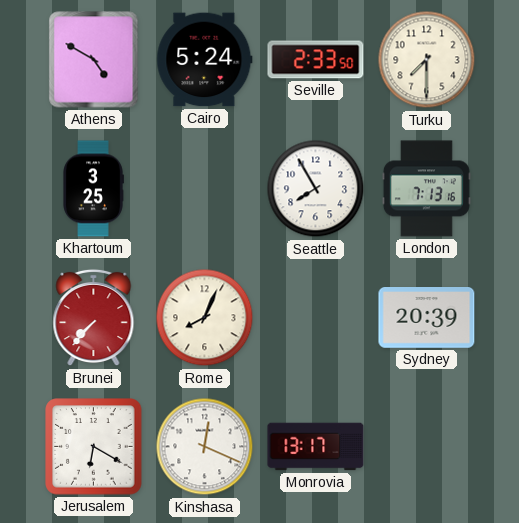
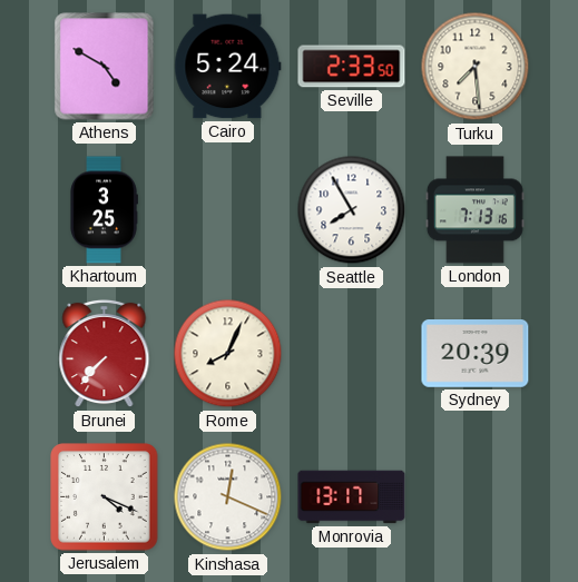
Turku: 7:30 -> 7:29 (476, 67)
Jerusalem: 6:20 -> 4:19 (105, 497)
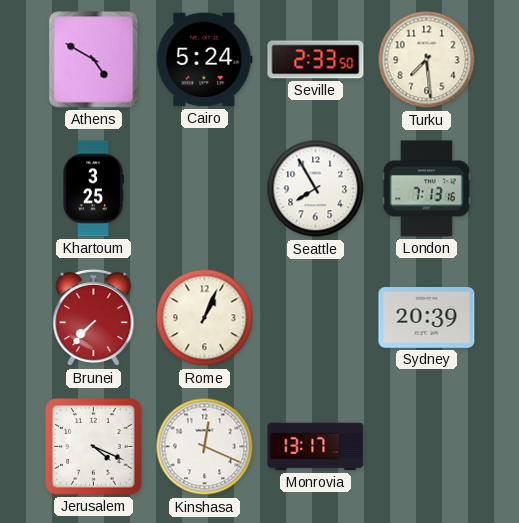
Rome: 8:04 -> 1:04 (205, 318)
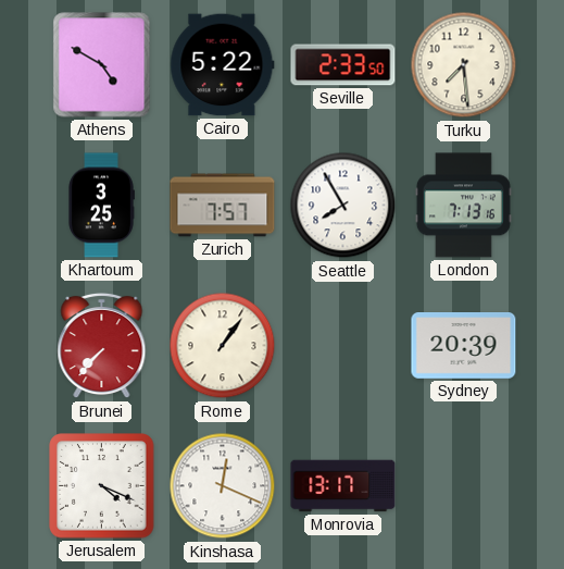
Cairo: 5:24 -> 5:22 (223, 65)
Zurich: none -> 7:57 (223, 206)
Rome: 1:04 -> 1:06 (223, 346)
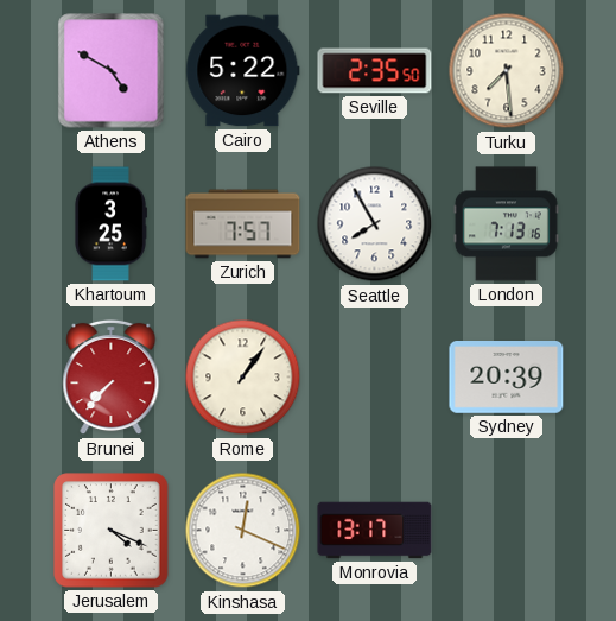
Seville: 2:33 -> 2:35 (375, 71)
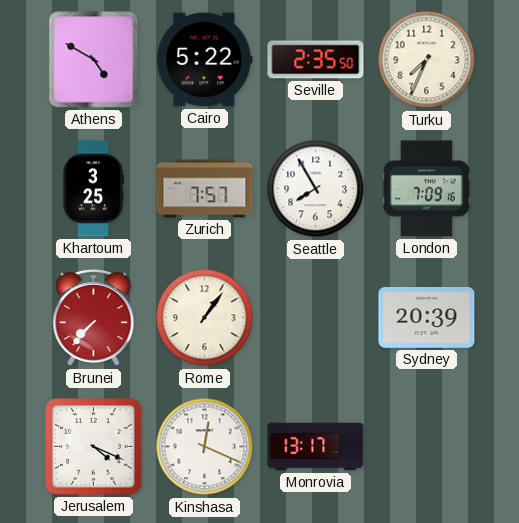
Turku: 7:29 -> 7:34 (427, 60)
London: 7:13 -> 7:09 (426, 189)
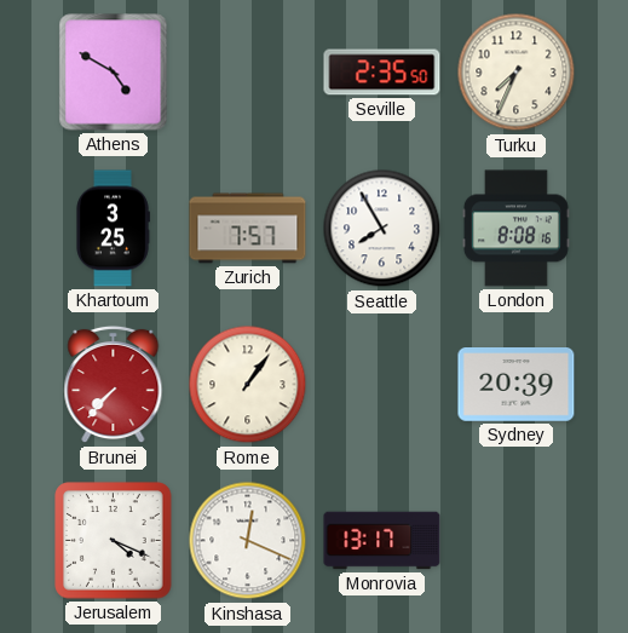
Cairo: 5:22 -> none (205, 60)
London: 7:09 -> 8:08 (515, 229)
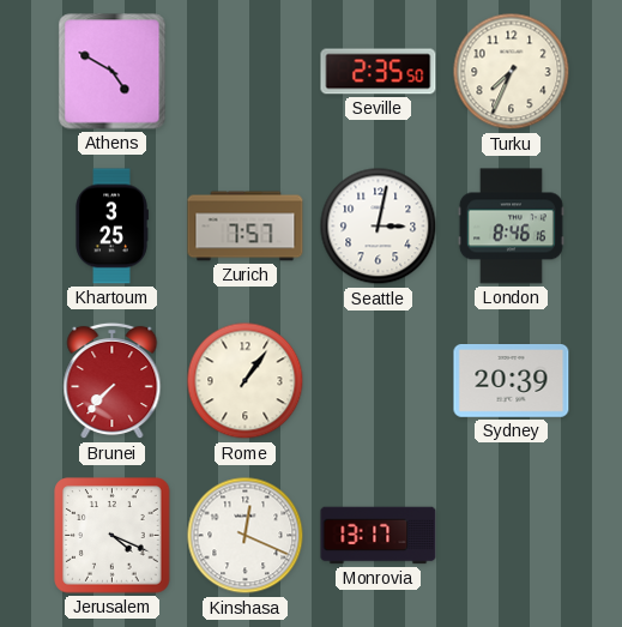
Seattle: 7:55 -> 3:02 (379, 227)
London: 8:08 -> 8:46 (511, 227)
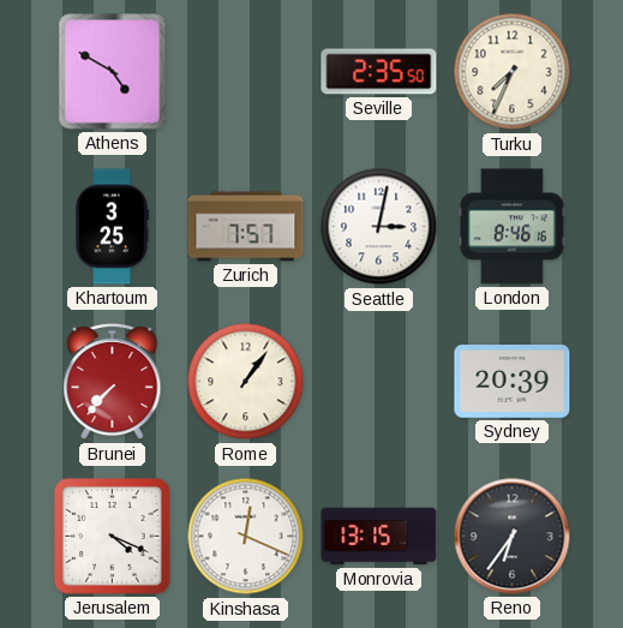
Monrovia: 13:17 -> 13:15 (379, 537)
Reno: none -> 6:36 (513, 537)
